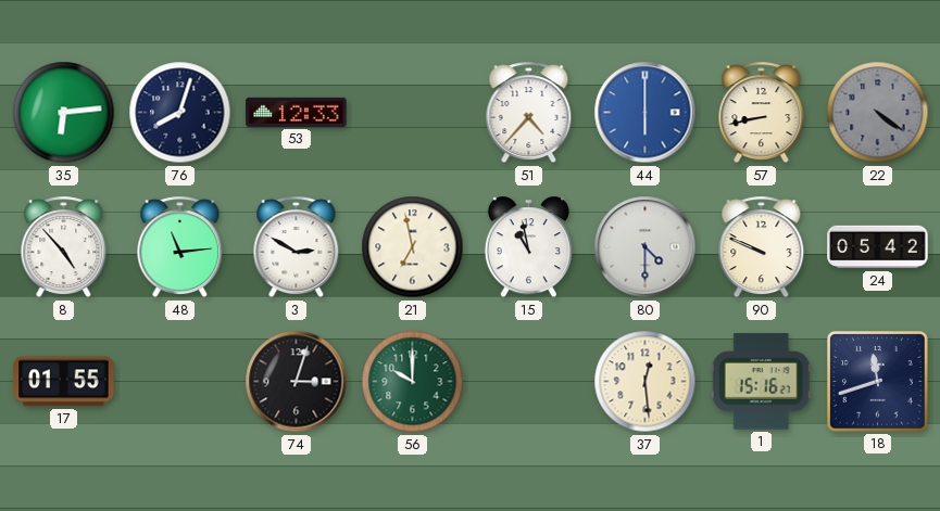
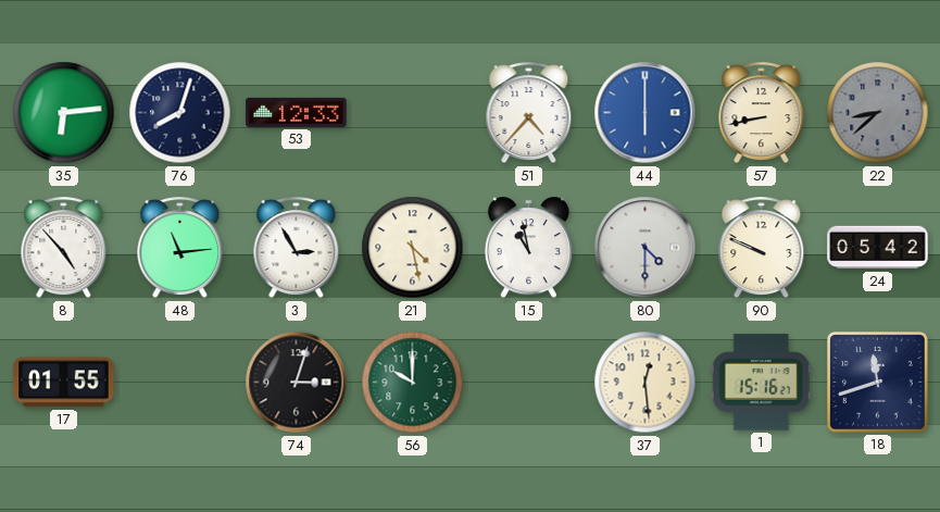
22: 4:21 -> 8:38 (878, 113)
3: 2:50 -> 2:55 (297, 248)
21: 6:58 -> 4:28 (413, 248)
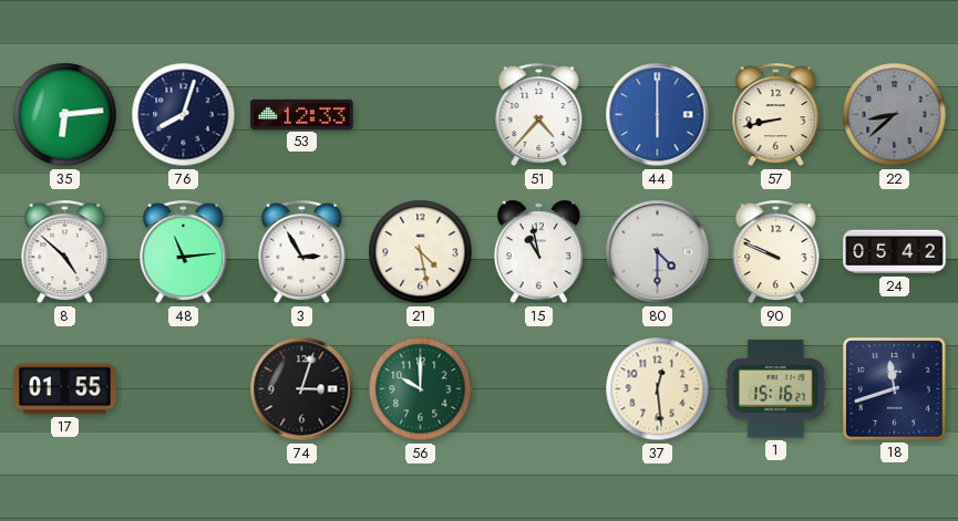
8: 4:53 -> 4:52 (65, 252)
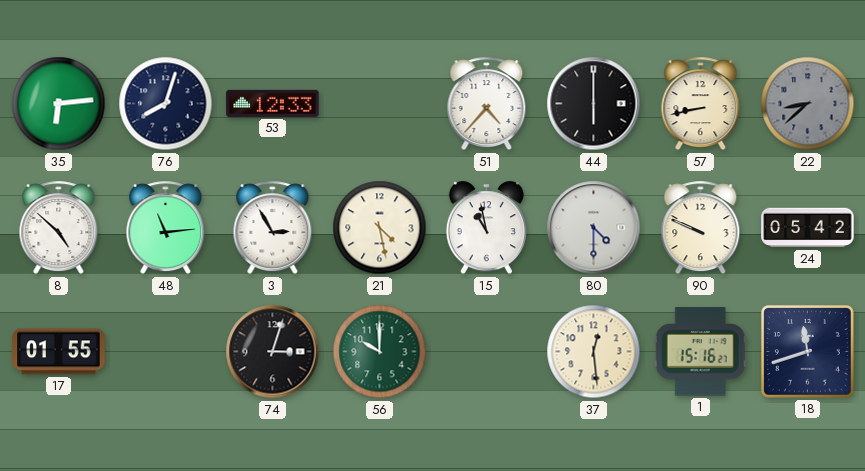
44 dial: blue -> black (594, 104)
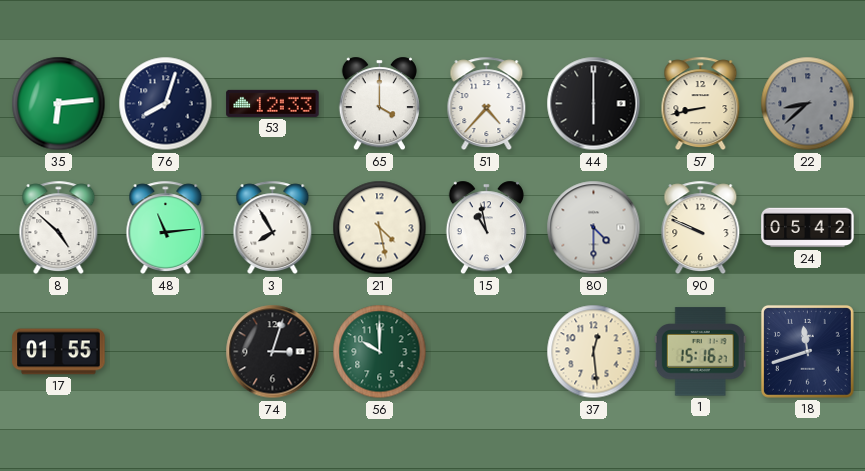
65: none -> 4:00 (379, 104)
3: 2:55 -> 7:55 (273, 228)
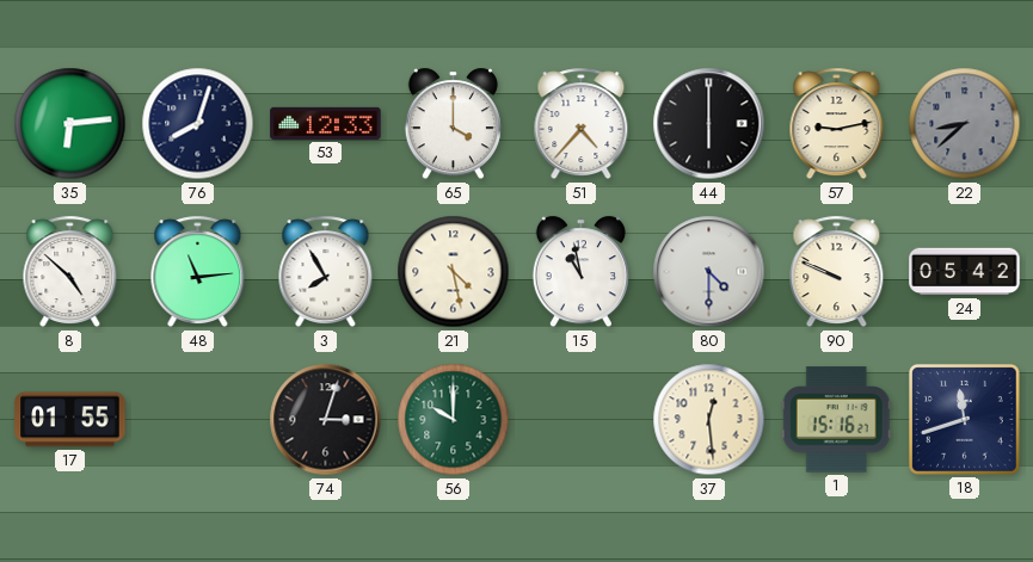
57: 8:43 -> 9:13 (837, 124)
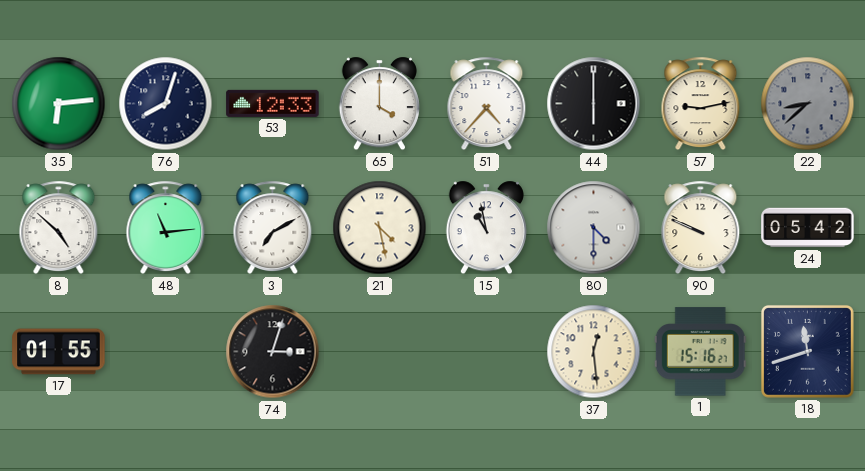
3: 7:55 -> 7:10 (273, 228)
56: 10:00 -> none (454, 420)
